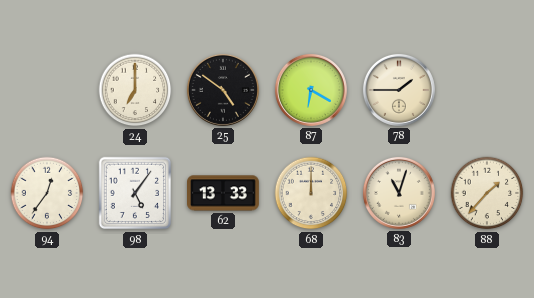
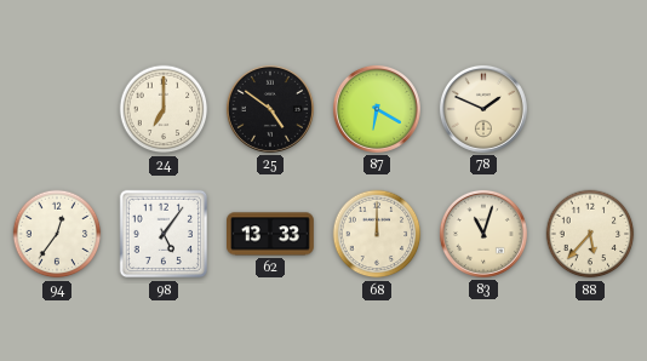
78: 1:45 -> 1:49 (483, 109)
88: 1:37 -> 5:37 (590, 234)
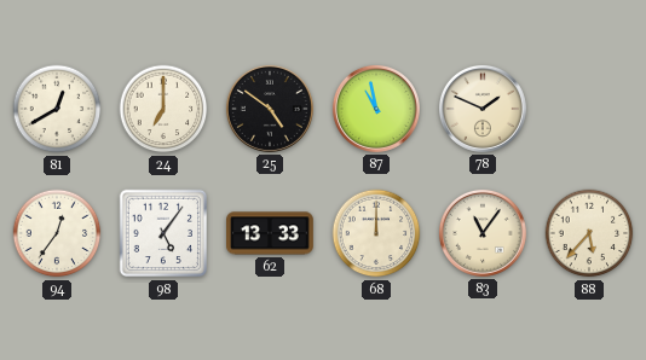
81: none -> 12:40 (57, 109)
87: 6:20 -> 10:58 (376, 109)
83: 11:03 -> 11:06 (483, 233)
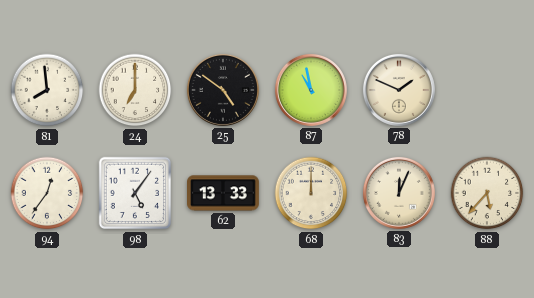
81: 12:40 -> 7:59 (47, 90)
83: 11:06 -> 12:04 (399, 193)
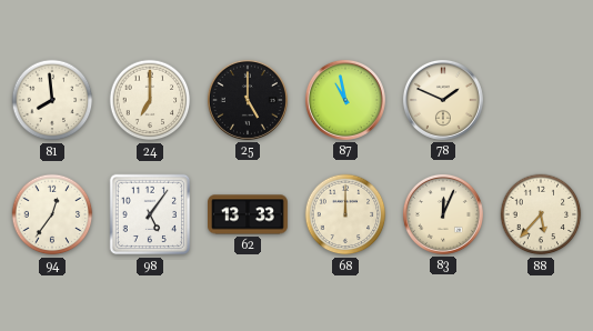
25: 4:51 -> 5:00 (248, 100)
